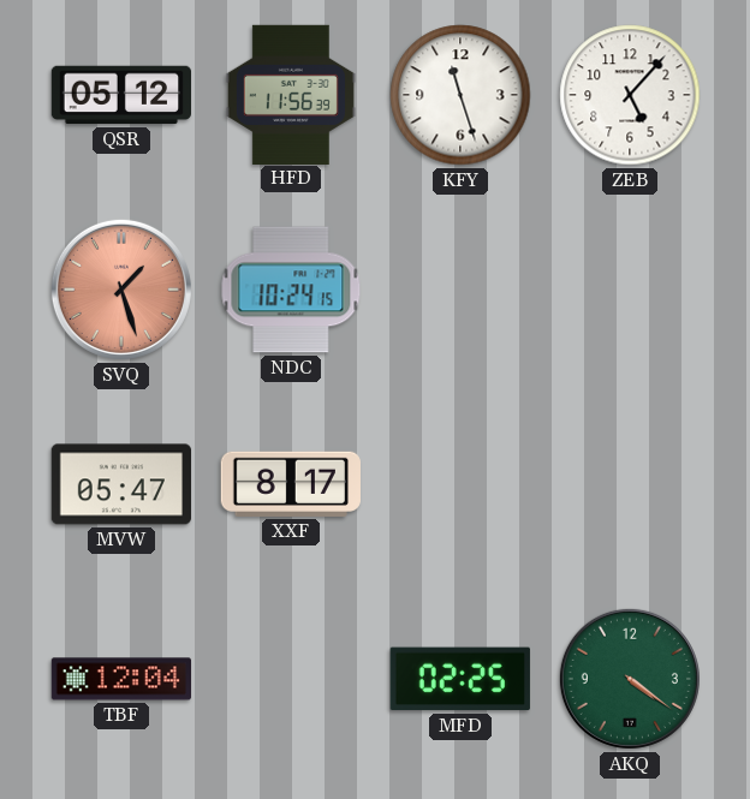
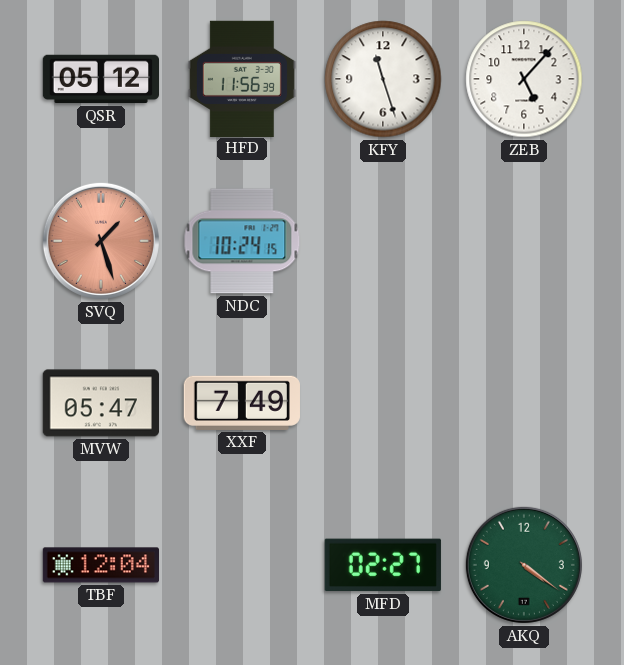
XXF: 8:17 -> 7:49 (241, 403)
MFD: 02:25 -> 02:27 (383, 565)
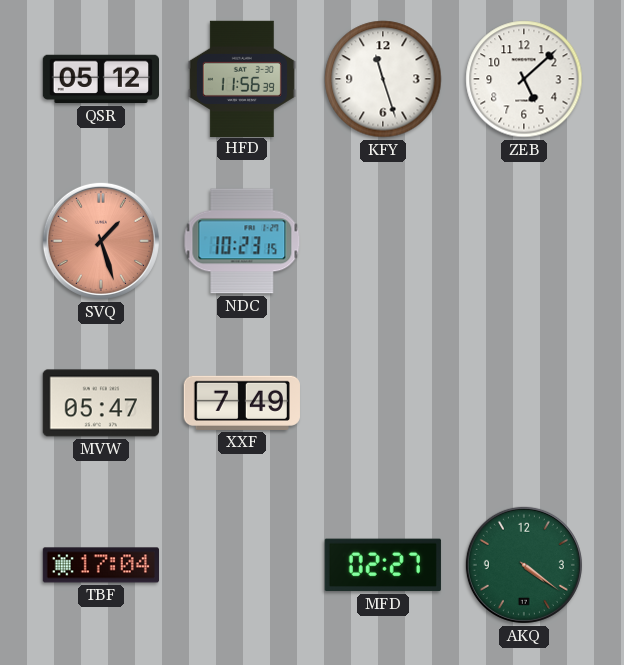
ZEB: 5:07 -> 5:08 (524, 79)
NDC: 10:24 -> 10:23 (242, 241)
TBF: 12:04 -> 17:04 (100, 565)
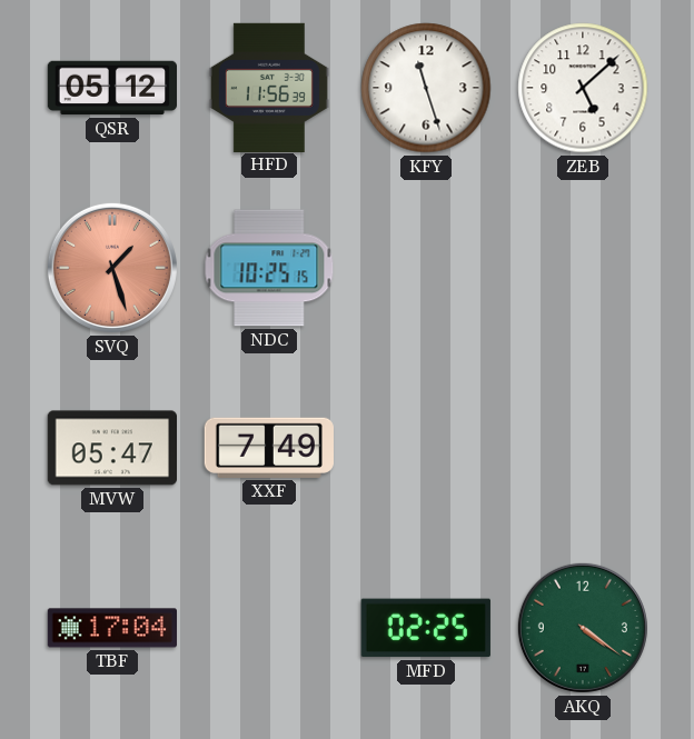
NDC: 10:23 -> 10:25 (269, 268)
MFD: 02:27 -> 02:25 (426, 628)
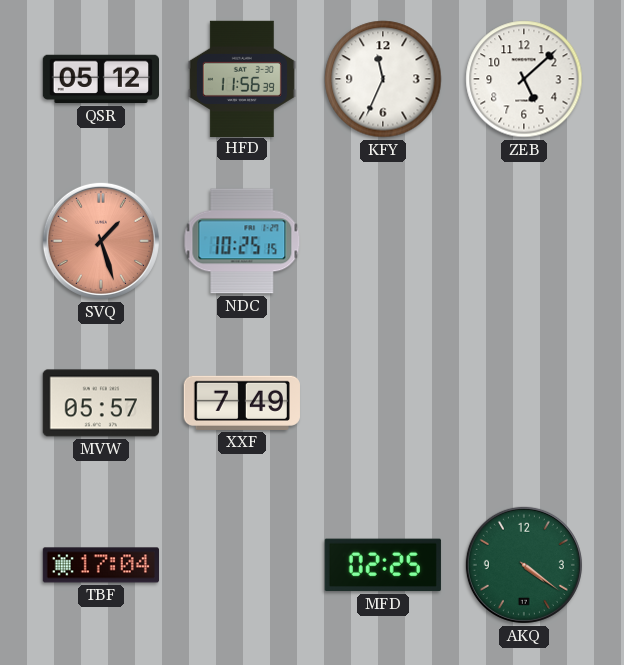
KFY: 11:27 -> 11:34 (383, 79)
MVW: 05:47 -> 05:57 (100, 403)
